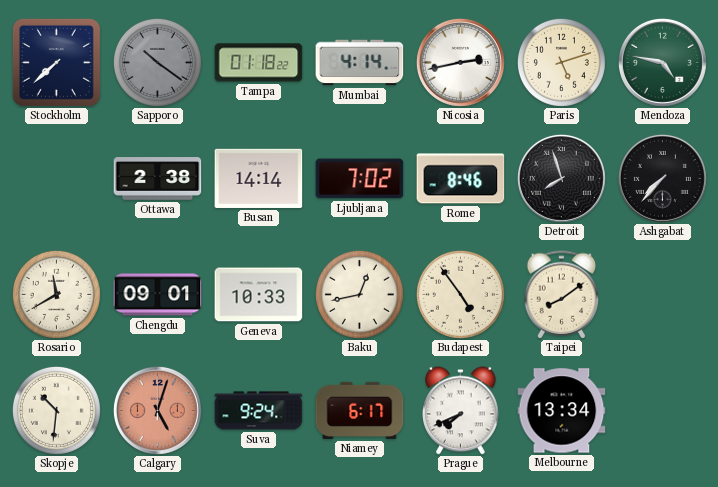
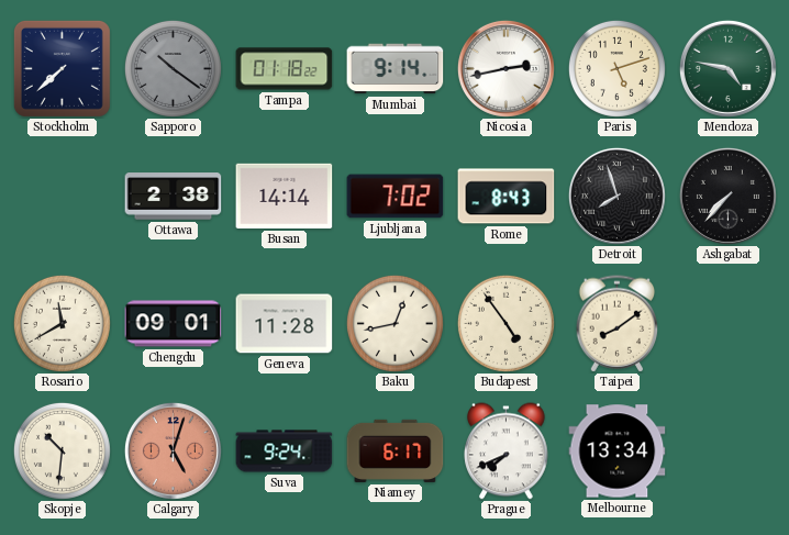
Mumbai: 4:14 -> 9:14 (396, 69)
Rome: 8:46 -> 8:43 (507, 197)
Geneva: 10:33 -> 11:28 (285, 324)
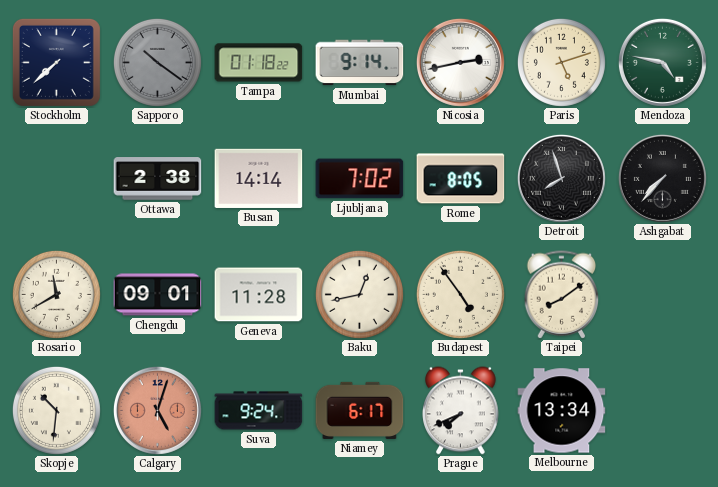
Rome: 8:43 -> 8:05 (461, 179)
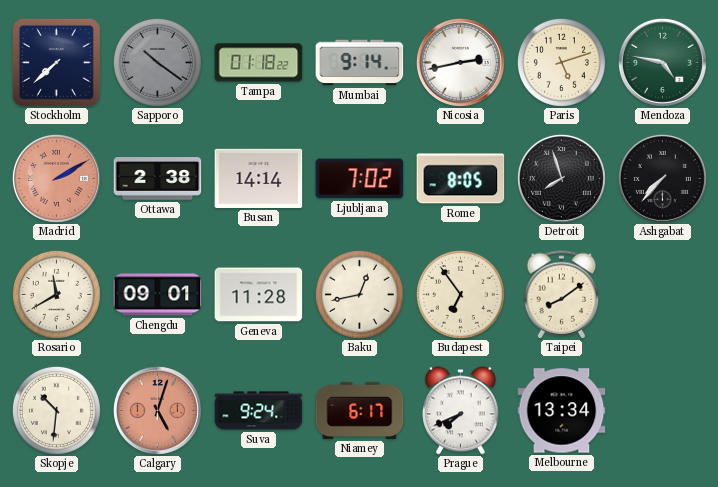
Madrid: none -> 2:10 (56, 178)
Budapest: 4:54 -> 6:54 (460, 294)
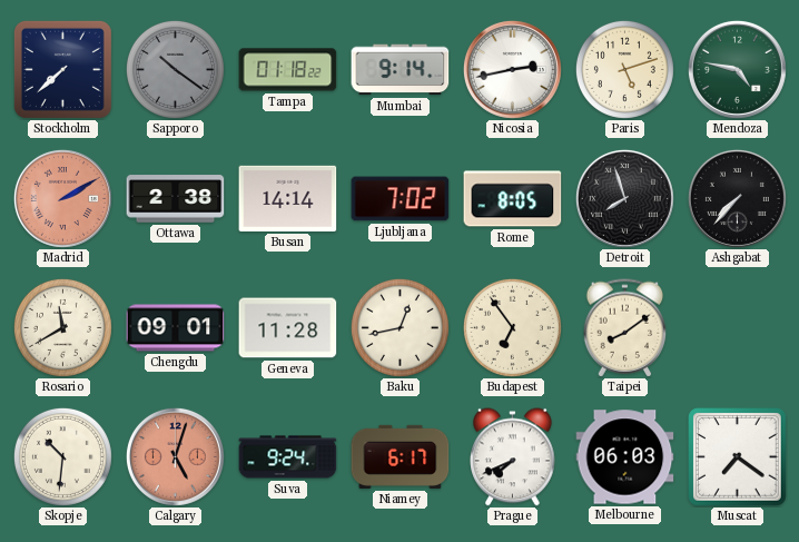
Melbourne: 13:34 -> 06:03 (625, 457)
Muscat: none -> 7:21 (738, 457)
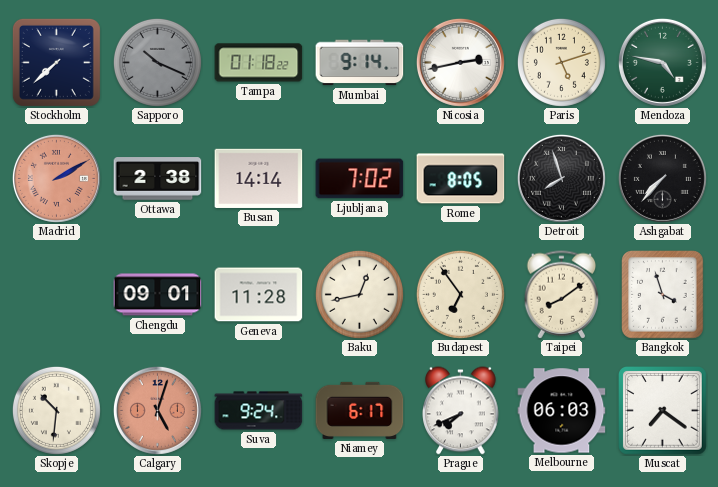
Sapporo: 10:21 -> 10:19 (157, 62)
Rosario: 11:40 -> none (62, 327)
Bangkok: none -> 3:57 (663, 295)
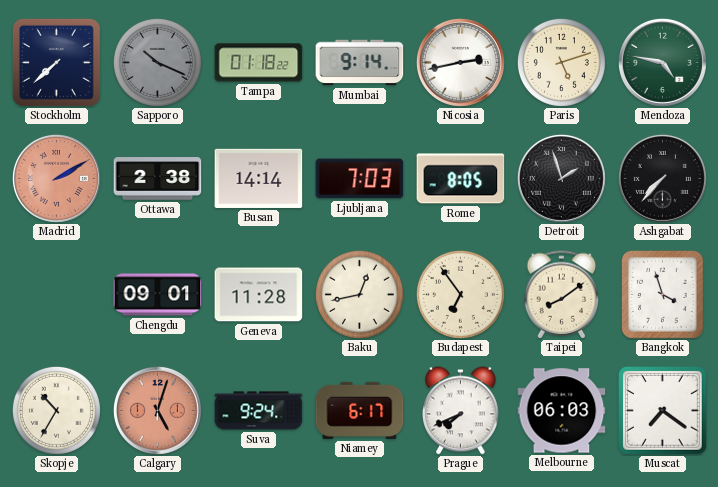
Ljubljana: 7:02 -> 7:03 (360, 179)
Detroit: 7:57 -> 1:57 (561, 178)
Skopje: 10:31 -> 10:35 (56, 410)
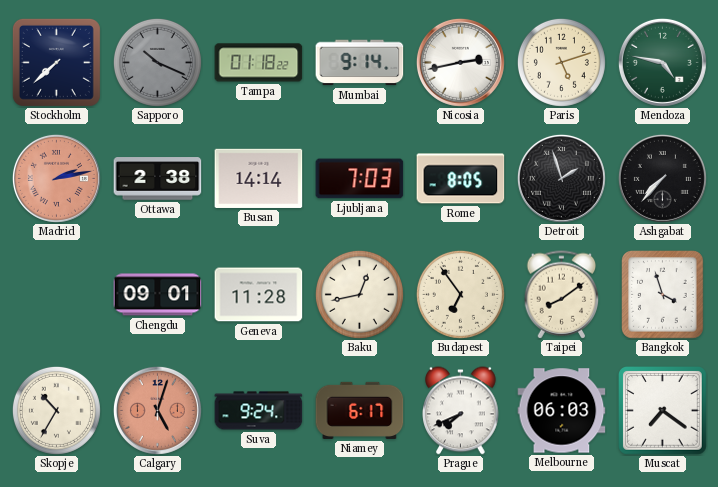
Madrid: 2:10 -> 2:13 (56, 178)
